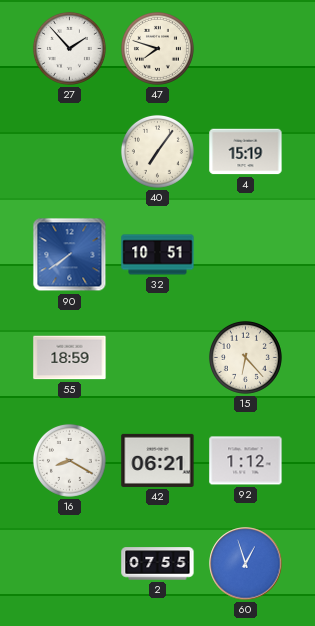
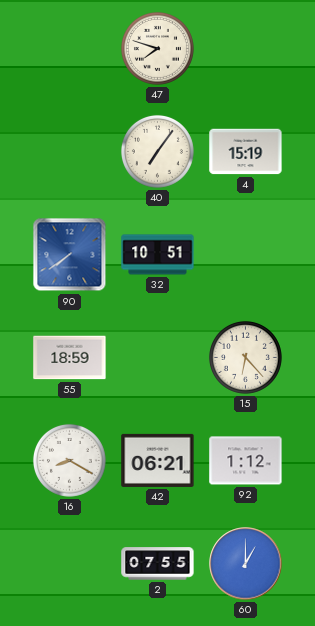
27: 1:53 -> none (69, 48)
60: 12:57 -> 1:00 (246, 564)
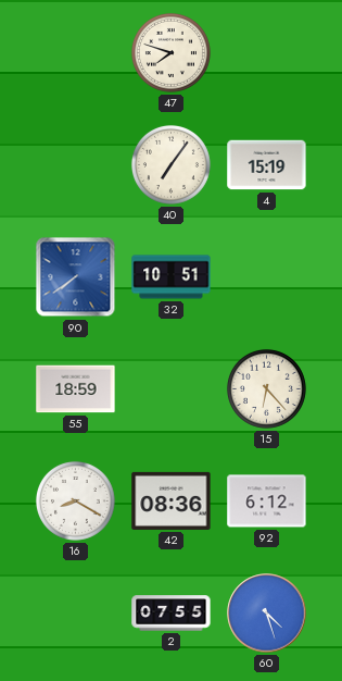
42: 06:21 -> 08:36 (172, 500)
92: 1:12 -> 6:12 (267, 502)
60: 1:00 -> 4:27 (267, 614)
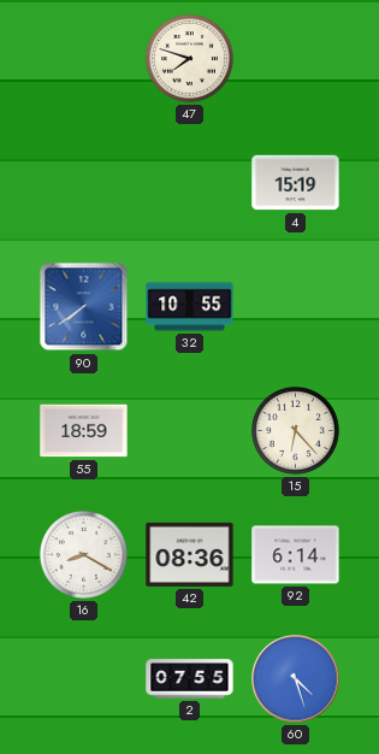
40: 7:06 -> none (170, 164)
32: 10:51 -> 10:55 (190, 307)
92: 6:12 -> 6:14 (296, 555)
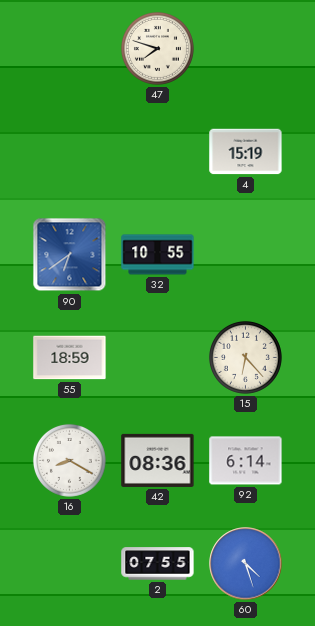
90: 7:39 -> 6:39 (70, 255)
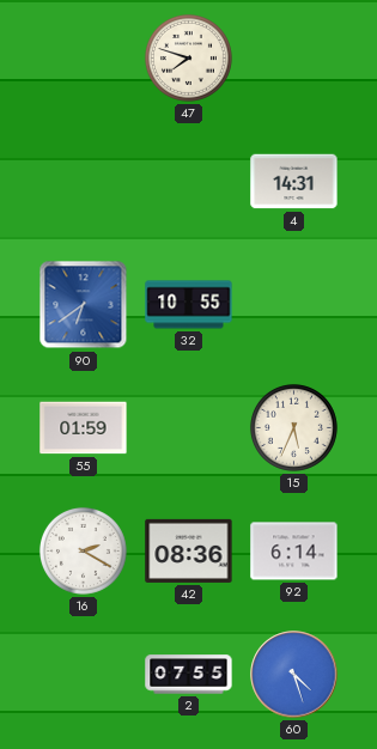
4: 15:19 -> 14:31 (294, 182)
55: 18:59 -> 01:59 (84, 428)
15: 6:23 -> 5:34 (293, 427)
16: 8:20 -> 2:20 (83, 550)
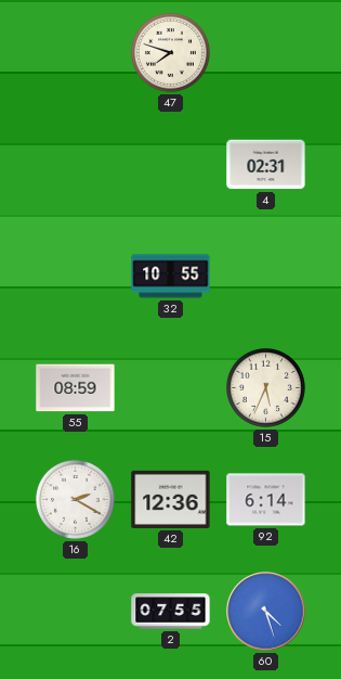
4: 14:31 -> 02:31 (266, 165)
90: 6:39 -> none (84, 305)
55: 01:59 -> 08:59 (76, 388)
42: 08:36 -> 12:36 (171, 499)
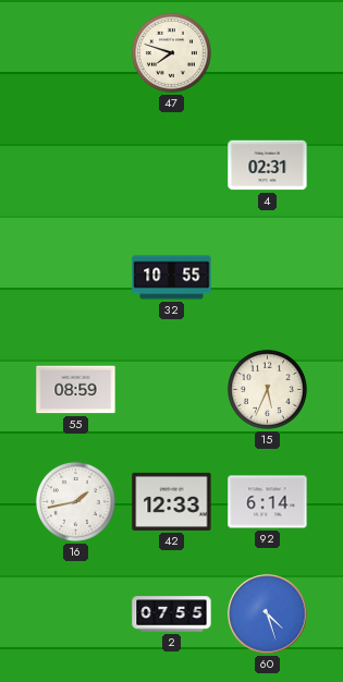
16: 2:20 -> 1:43 (75, 501)
42: 12:36 -> 12:33 (172, 501)
